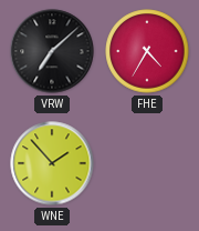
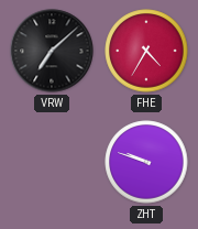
WNE: 1:53 -> none (52, 163)
ZHT: none -> 9:48 (146, 162)
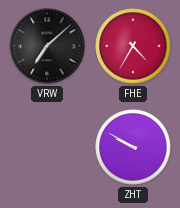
ZHT: 9:48 -> 9:50 (133, 147)
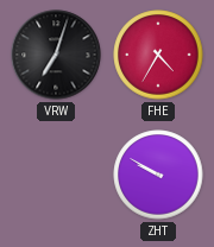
VRW: 7:08 -> 7:03 (56, 55)
